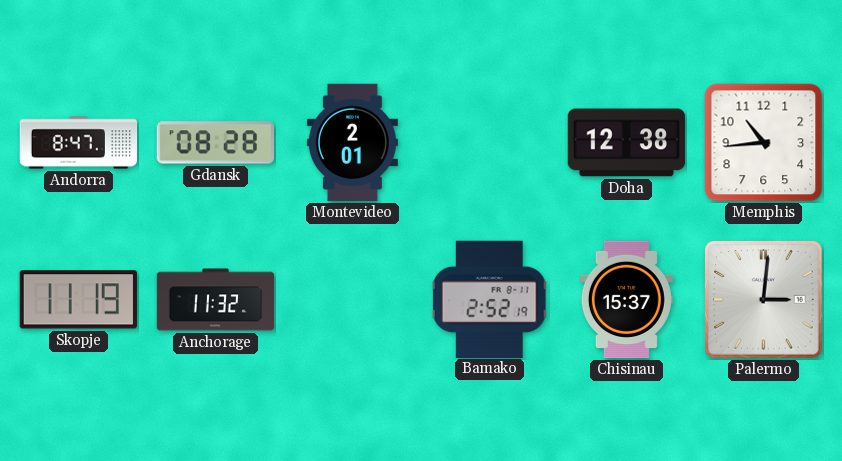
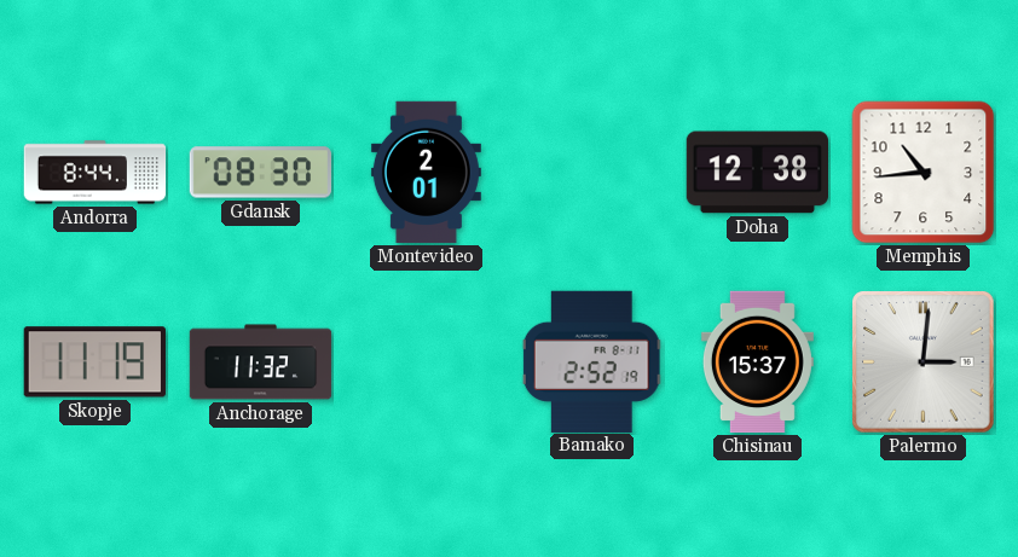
Andorra: 8:47 -> 8:44 (96, 173)
Gdansk: 08:28 -> 08:30 (261, 173)
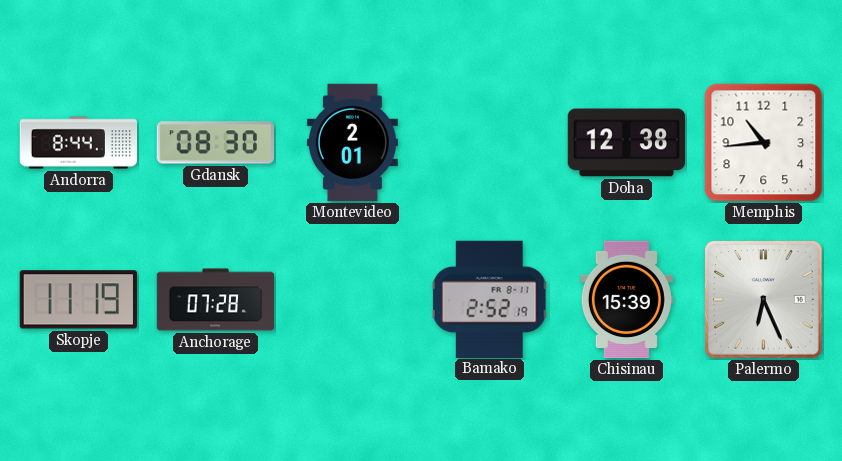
Anchorage: 11:32 -> 07:28 (216, 300)
Chisinau: 15:37 -> 15:39 (626, 300)
Palermo: 3:01 -> 6:26 (764, 300)
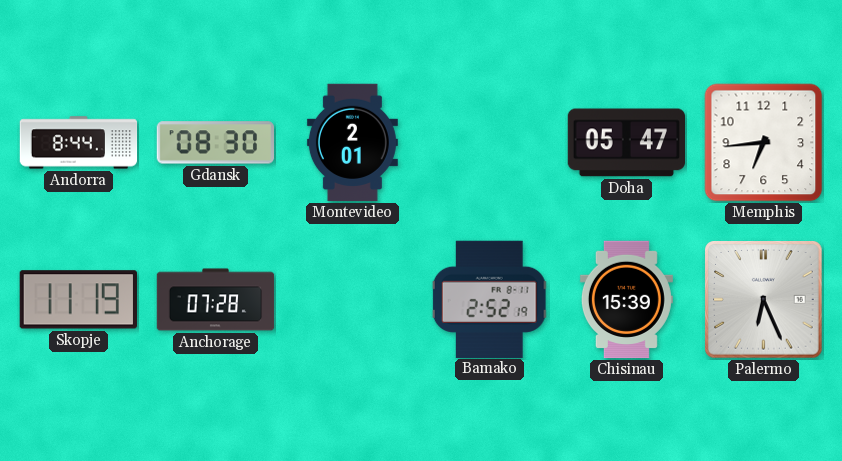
Doha: 12:38 -> 05:47 (626, 143)
Memphis: 10:44 -> 6:44 (764, 143)
